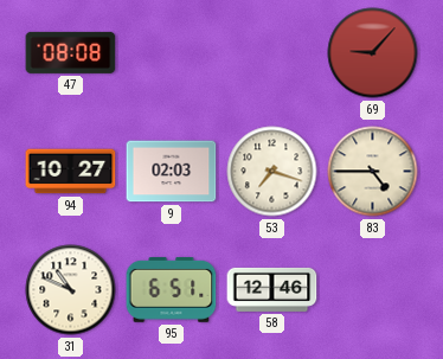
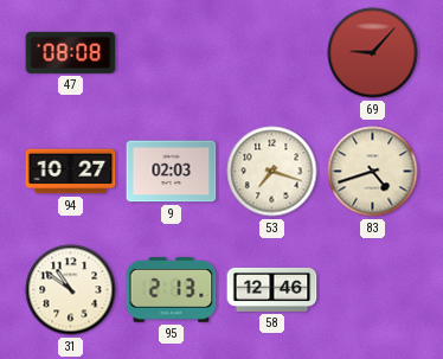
83: 4:45 -> 4:42 (373, 172)
31: 10:49 -> 10:51 (71, 290)
95: 6:51 -> 2:13 (172, 289)
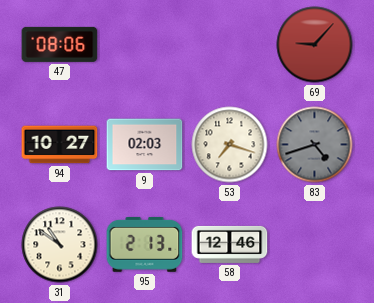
47: 08:08 -> 08:06 (60, 44)
83 dial: cream -> grey (315, 145)
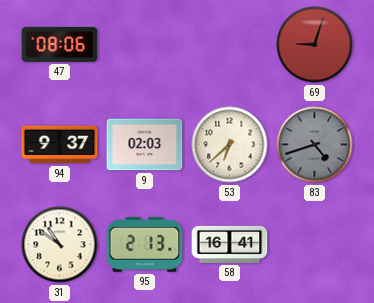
69: 9:07 -> 9:03 (315, 45)
94: 10:27 -> 9:37 (60, 145)
53: 7:18 -> 6:38 (230, 145)
58: 12:46 -> 16:41 (230, 244)
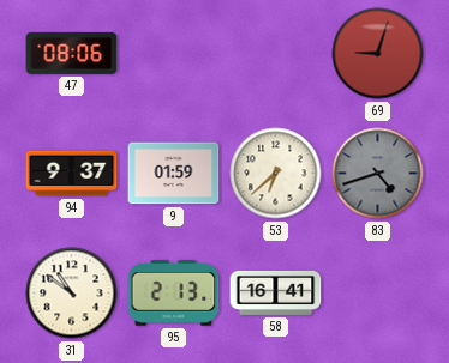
9: 02:03 -> 01:59 (174, 174)
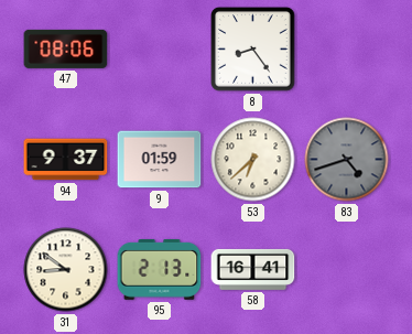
8: none -> 8:24 (253, 50)
69: 9:03 -> none (378, 54)
31: 10:51 -> 8:51 (66, 270)
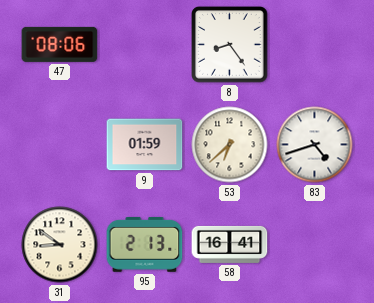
94: 9:37 -> none (66, 160)
83 dial: grey -> white (315, 145)
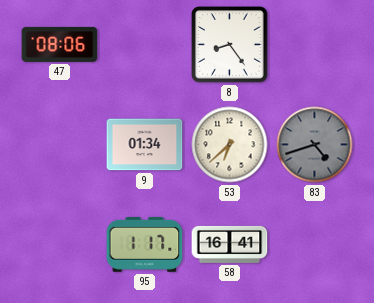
9: 01:59 -> 01:34 (145, 145)
83 dial: white -> grey (315, 145)
31: 8:51 -> none (60, 245)
95: 2:13 -> 1:17 (145, 244)
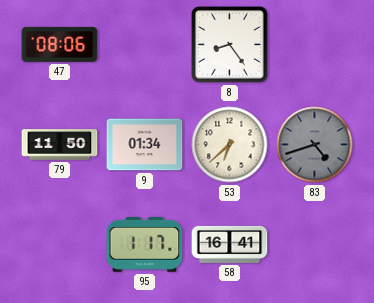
79: none -> 11:50 (60, 145)
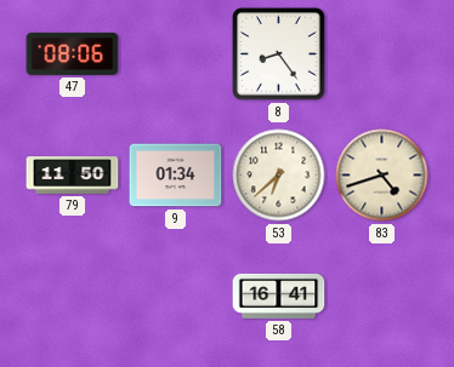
83 dial: grey -> cream (382, 176)
95: 1:17 -> none (145, 244)
